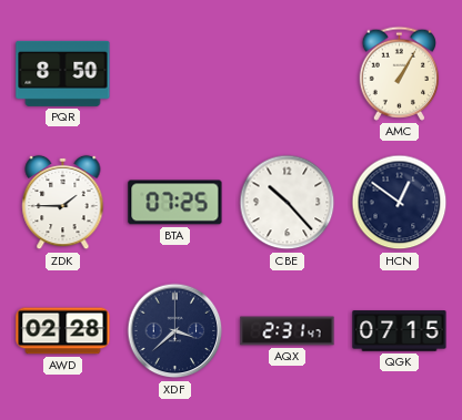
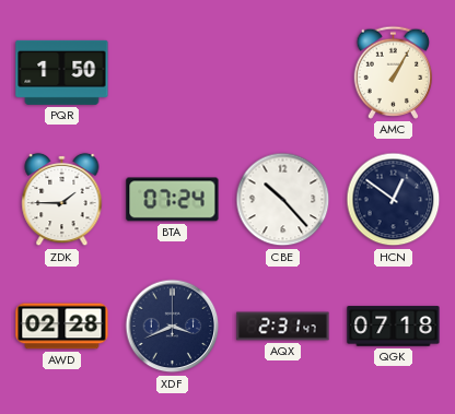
PQR: 8:50 -> 1:50 (62, 72)
BTA: 07:25 -> 07:24 (173, 200)
XDF: 3:38 -> 3:41 (173, 327)
QGK: 07:15 -> 07:18 (394, 327)
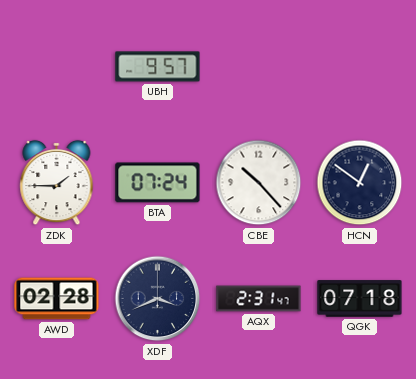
PQR: 1:50 -> none (62, 72)
UBH: none -> 9:57 (158, 67)
AMC: 1:05 -> none (393, 72)
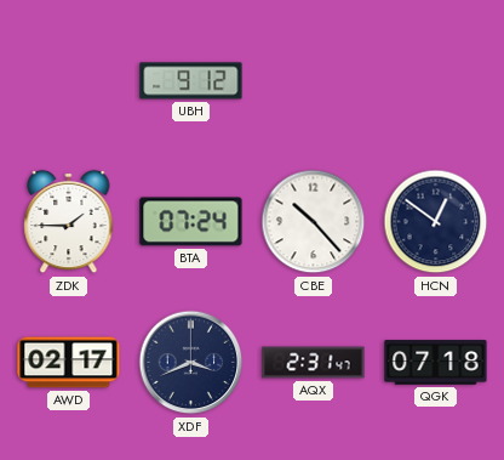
UBH: 9:57 -> 9:12 (191, 81)
AWD: 02:28 -> 02:17 (69, 363)
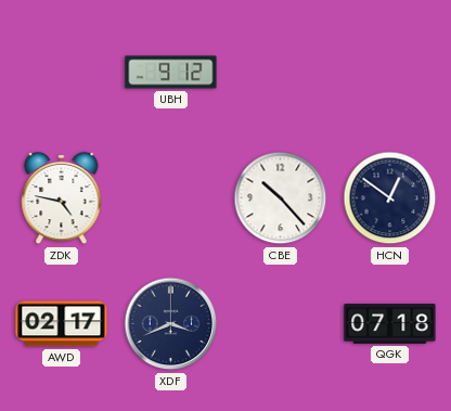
ZDK: 1:45 -> 4:47 (62, 198)
BTA: 07:24 -> none (191, 222)
AQX: 2:31 -> none (314, 363)
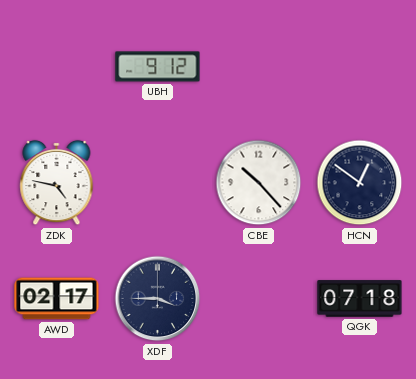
XDF: 3:41 -> 3:45 (158, 299)
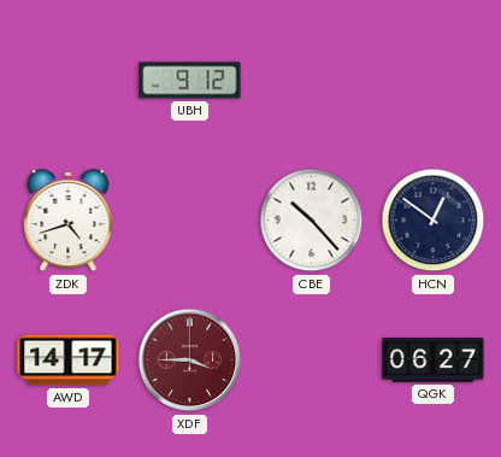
ZDK: 4:47 -> 4:42 (69, 221)
AWD: 02:17 -> 14:17 (69, 361)
XDF dial: navy -> burgundy (190, 361)
QGK: 07:18 -> 06:27 (434, 361)
